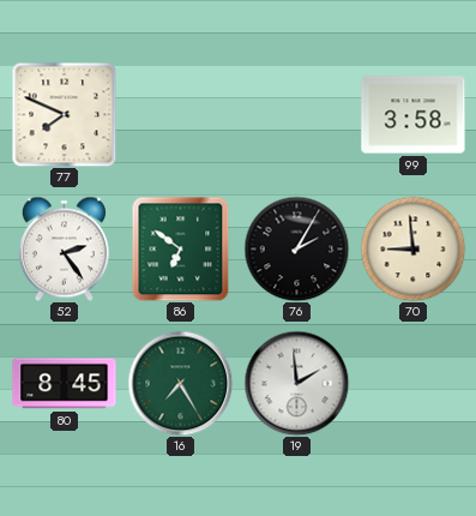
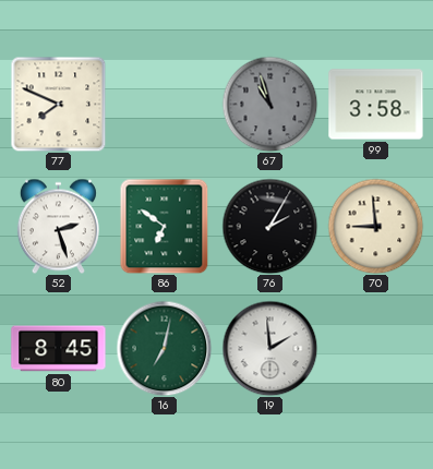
67: none -> 10:57 (269, 104)
52: 2:24 -> 2:27 (58, 226)
16: 7:25 -> 7:02 (164, 348)
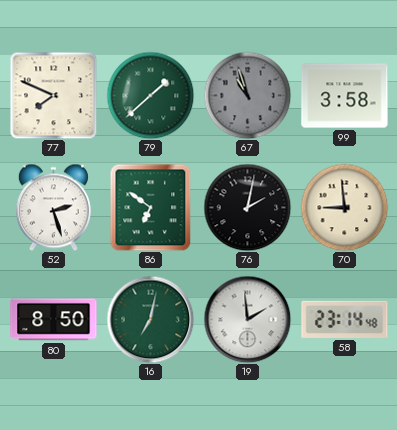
79: none -> 1:38 (150, 95)
76: 2:05 -> 2:02 (247, 207)
80: 8:45 -> 8:50 (54, 320)
58: none -> 23:14 (345, 319)
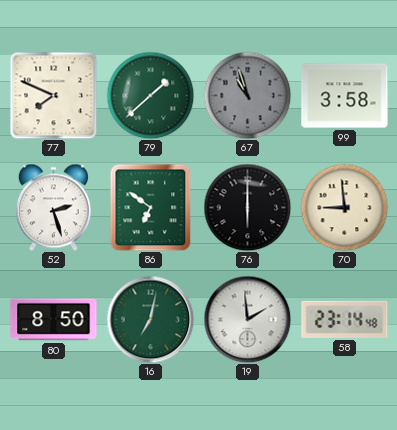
76: 2:02 -> 6:00 (247, 207)
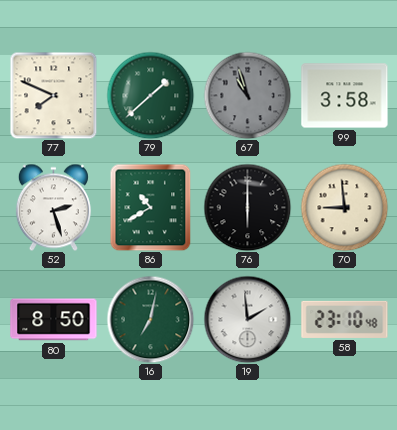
86: 6:51 -> 10:40 (151, 207)
58: 23:14 -> 23:10 (345, 319)
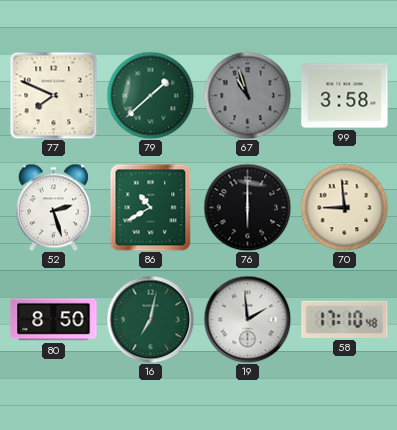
58: 23:10 -> 17:10 (345, 319)
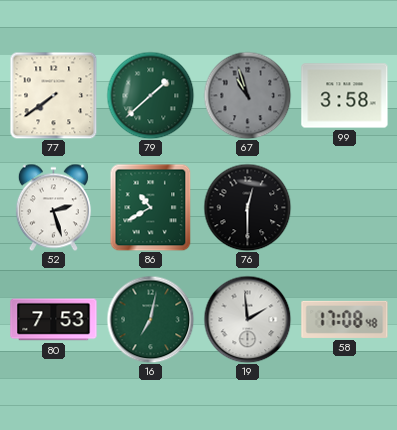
77: 7:49 -> 7:39 (53, 95)
76: 6:00 -> 12:30 (247, 207)
70: 8:59 -> none (344, 207)
80: 8:50 -> 7:53 (54, 320)
58: 17:10 -> 17:08 (345, 319)
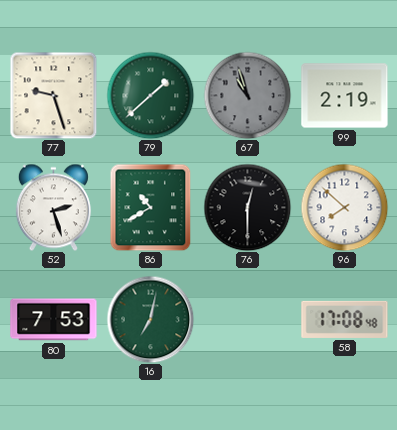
77: 7:39 -> 9:27 (53, 95)
99: 3:58 -> 2:19 (345, 96)
96: none -> 7:52 (344, 207)
19: 1:59 -> none (247, 319)
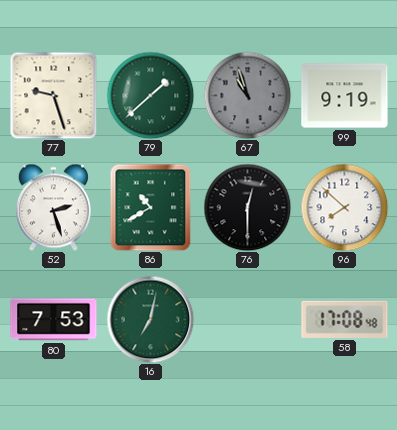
99: 2:19 -> 9:19 (345, 96)
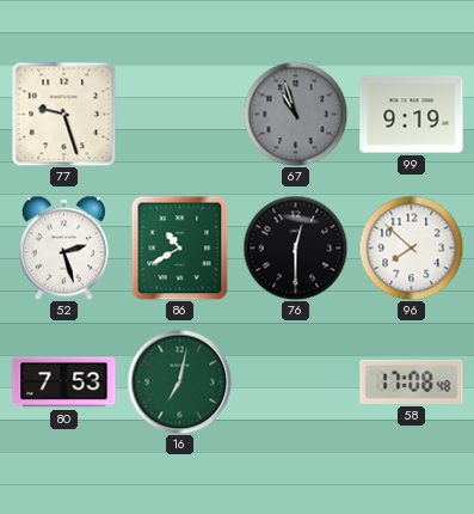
79: 1:38 -> none (150, 95)
